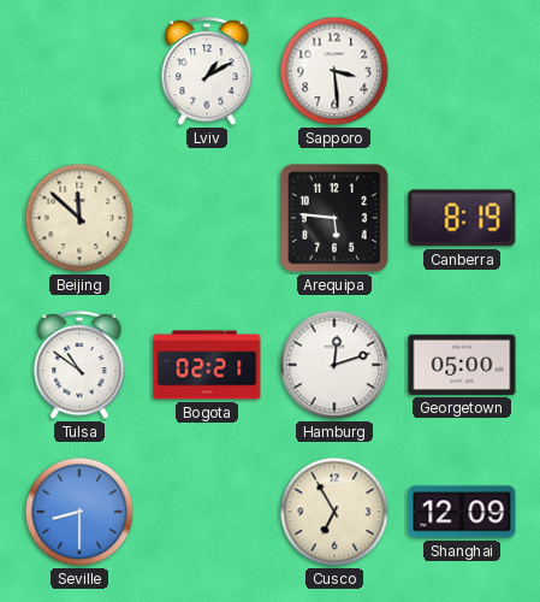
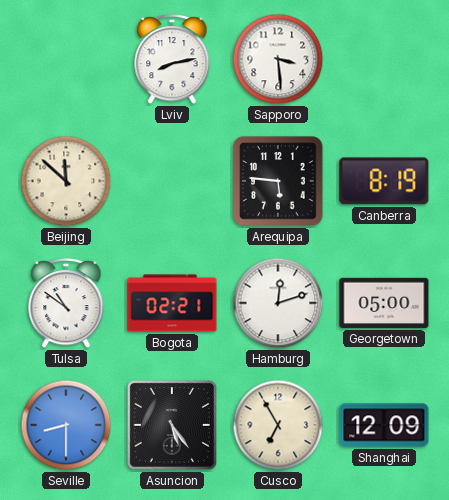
Lviv: 1:10 -> 8:13 (172, 60)
Asuncion: none -> 5:24 (172, 425)
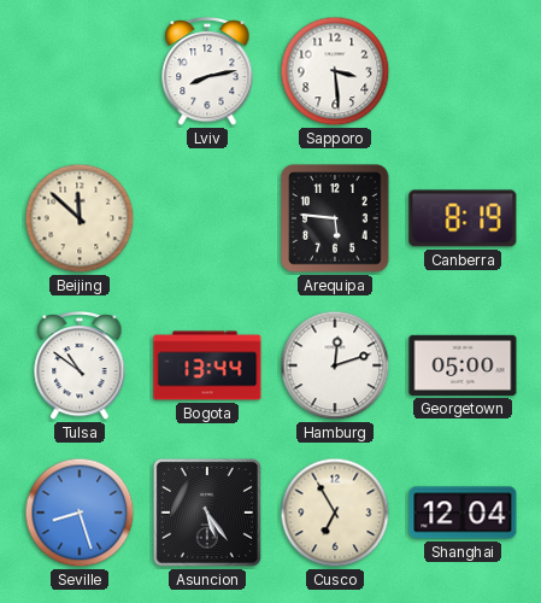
Bogota: 02:21 -> 13:44 (207, 365)
Seville: 8:30 -> 8:27 (80, 513)
Shanghai: 12:09 -> 12:04 (463, 513)
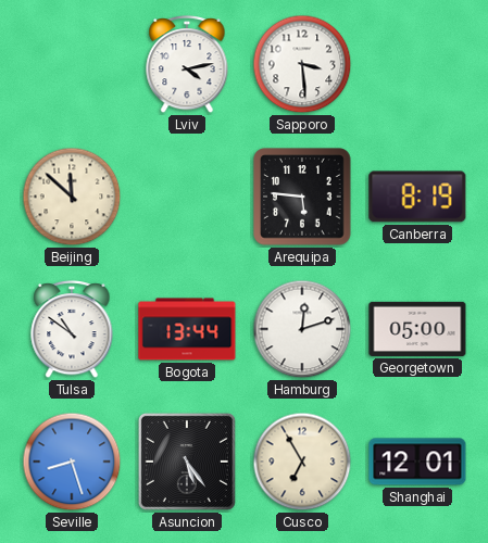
Lviv: 8:13 -> 4:13 (187, 65)
Shanghai: 12:04 -> 12:01 (417, 462)
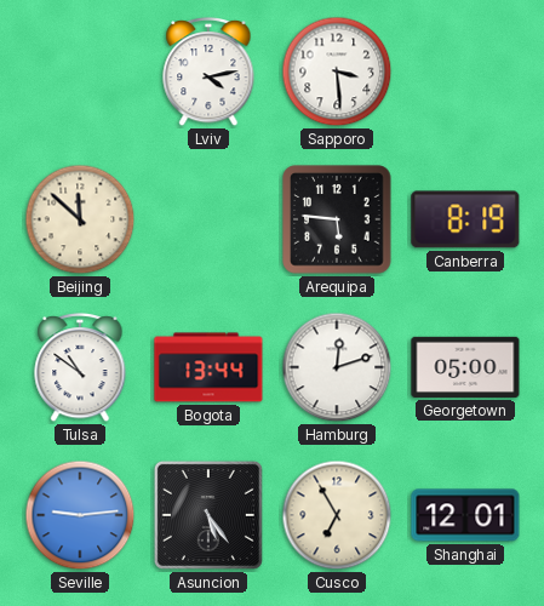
Seville: 8:27 -> 9:14 (80, 515)
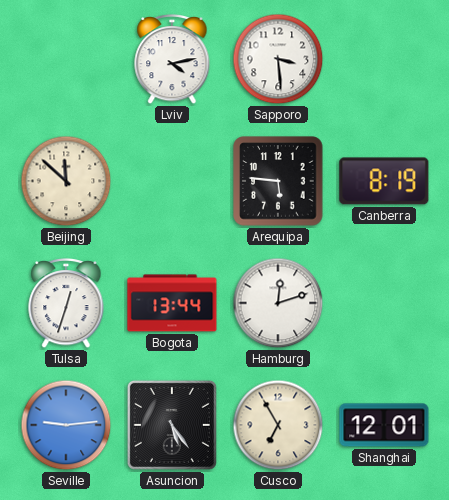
Tulsa: 10:51 -> 12:33 (66, 304)
Georgetown: 05:00 -> none (465, 367)
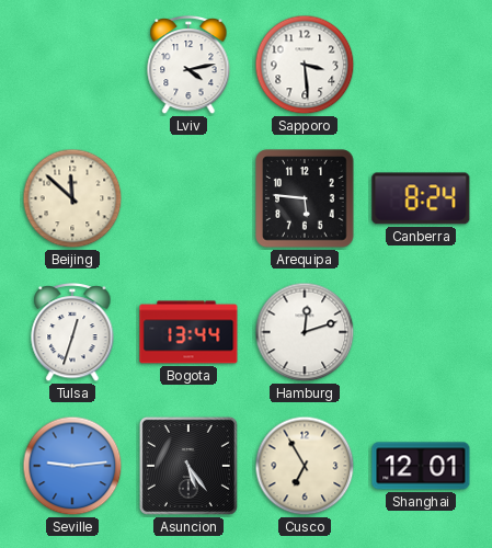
Canberra: 8:19 -> 8:24 (421, 198)
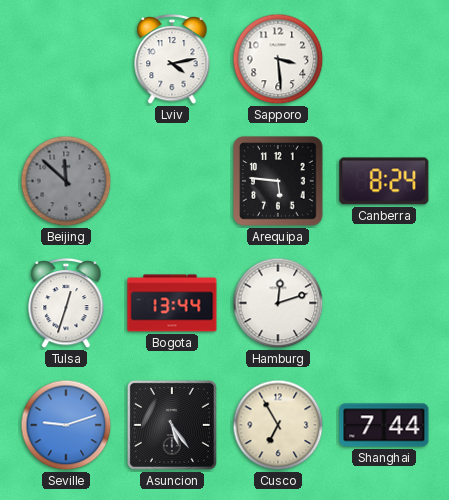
Beijing dial: cream -> grey (66, 181)
Seville: 9:14 -> 9:12 (66, 425)
Shanghai: 12:01 -> 7:44 (384, 425)
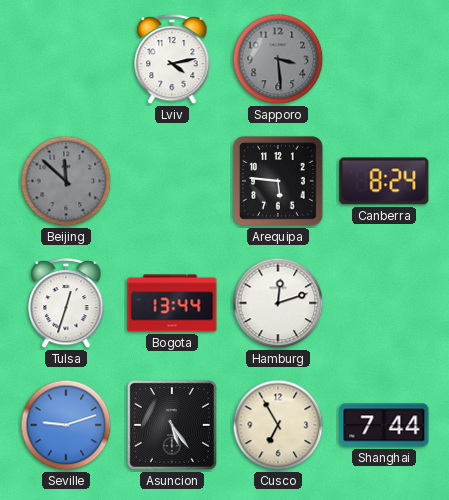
Sapporo dial: white -> grey (278, 59)
